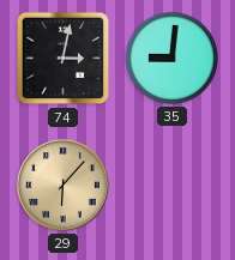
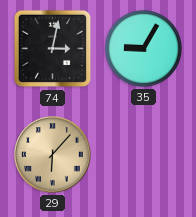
35: 9:01 -> 9:05 (143, 48)
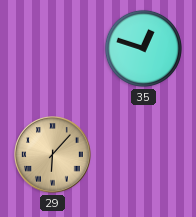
74: 3:02 -> none (53, 49)
35: 9:05 -> 12:48 (143, 48)
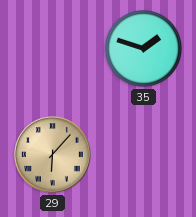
35: 12:48 -> 1:48 (143, 48)
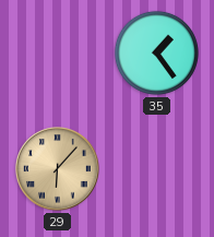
35: 1:48 -> 1:24 (156, 52)
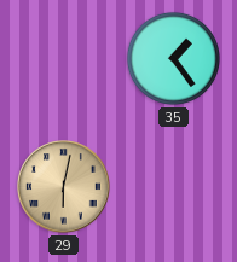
29: 6:07 -> 6:02 (64, 187)
